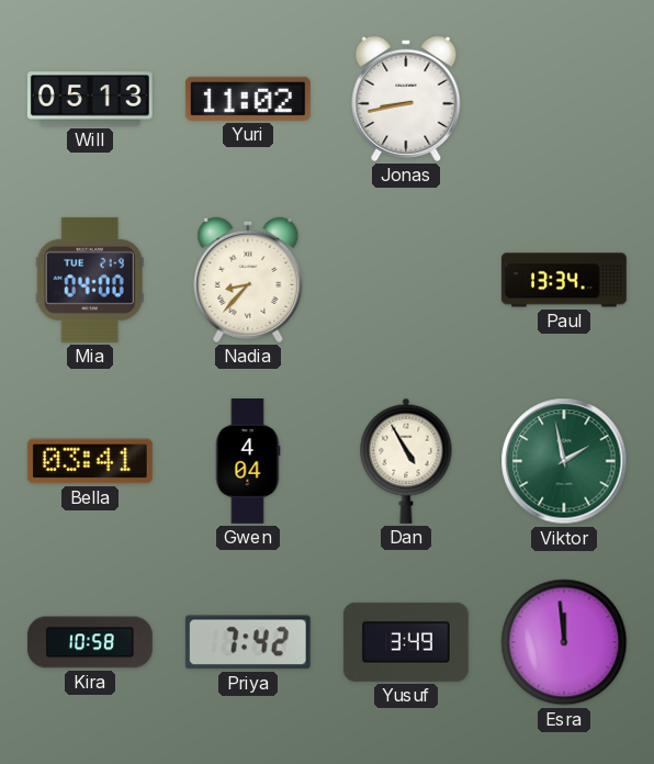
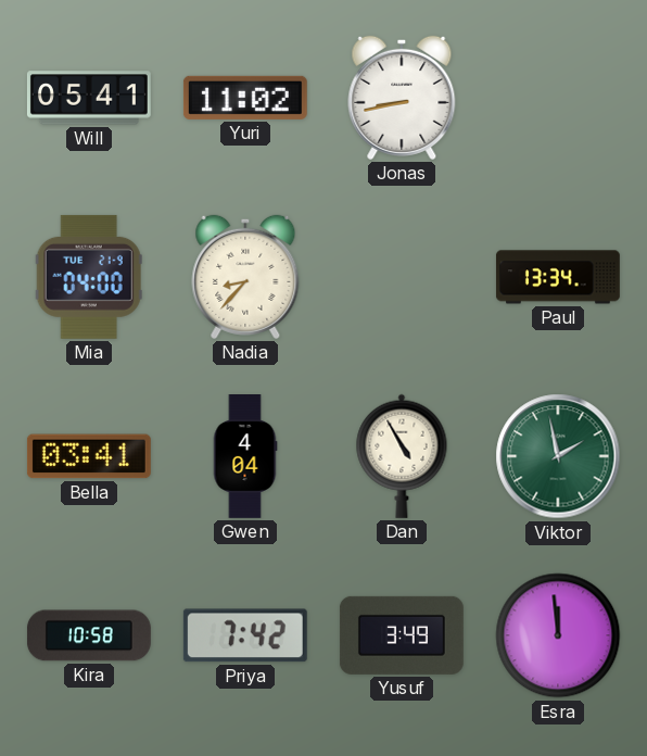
Will: 05:13 -> 05:41 (89, 98)
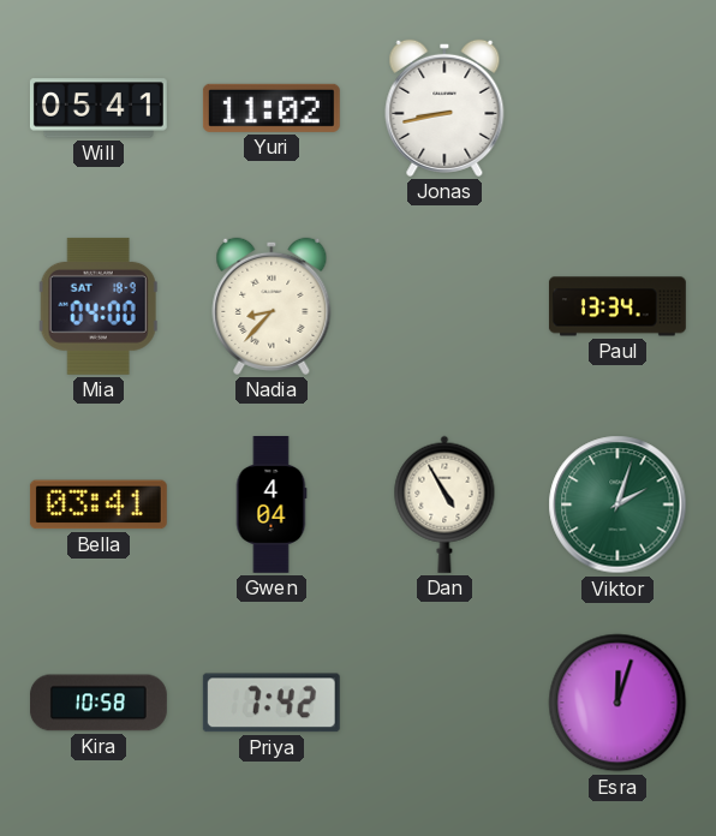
Mia date: TUE 21-9 -> SAT 18-9 (99, 306)
Viktor: 1:58 -> 2:03 (617, 504)
Yusuf: 3:49 -> none (402, 635)
Esra: 11:59 -> 12:03 (617, 703)
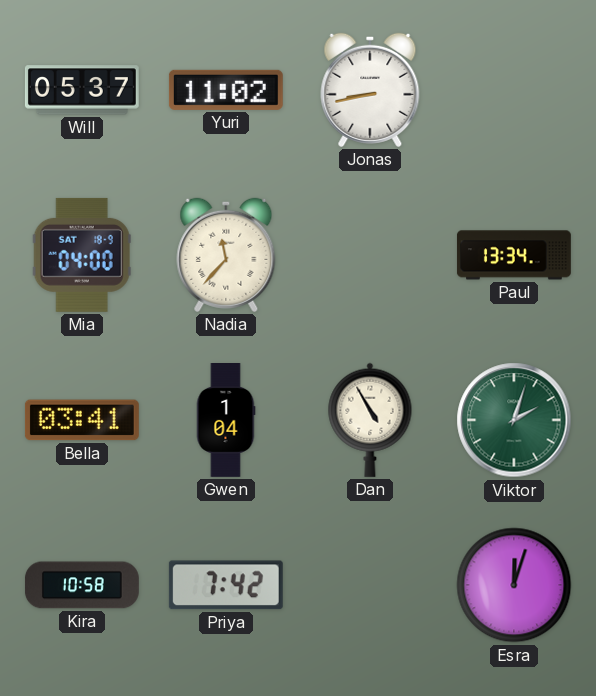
Will: 05:41 -> 05:37 (82, 90)
Nadia: 8:37 -> 11:37 (226, 255)
Gwen: 4:04 -> 1:04 (226, 421)
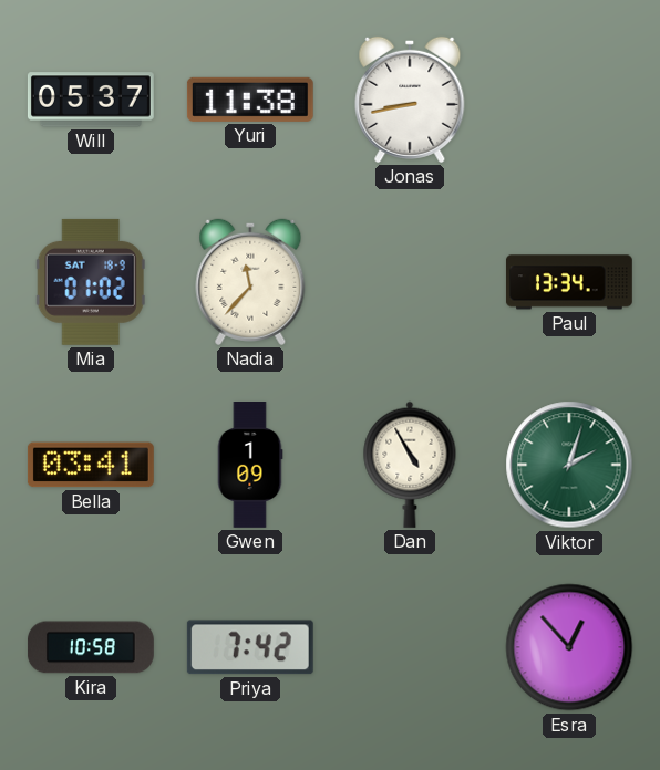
Yuri: 11:02 -> 11:38 (250, 100)
Mia: 04:00 -> 01:02 (91, 282)
Gwen: 1:04 -> 1:09 (250, 466)
Esra: 12:03 -> 12:53 (569, 647)
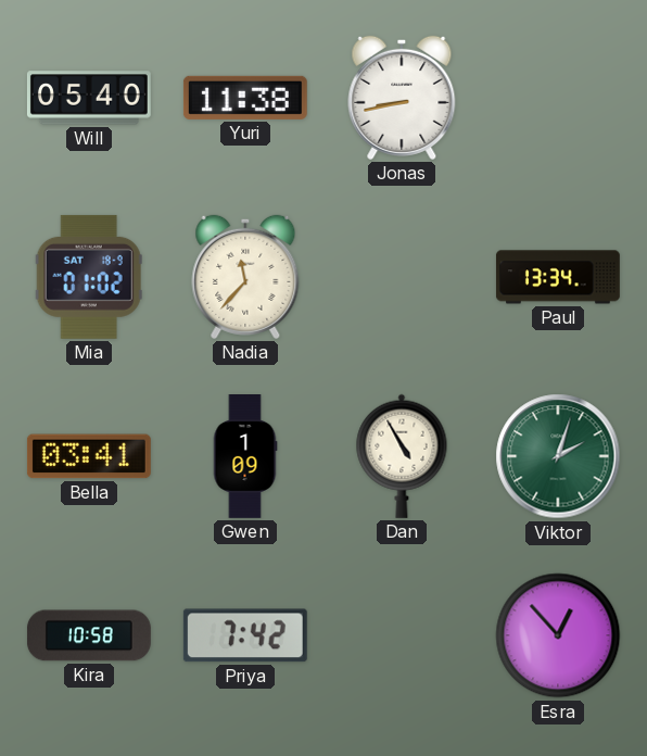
Will: 05:37 -> 05:40 (89, 98)
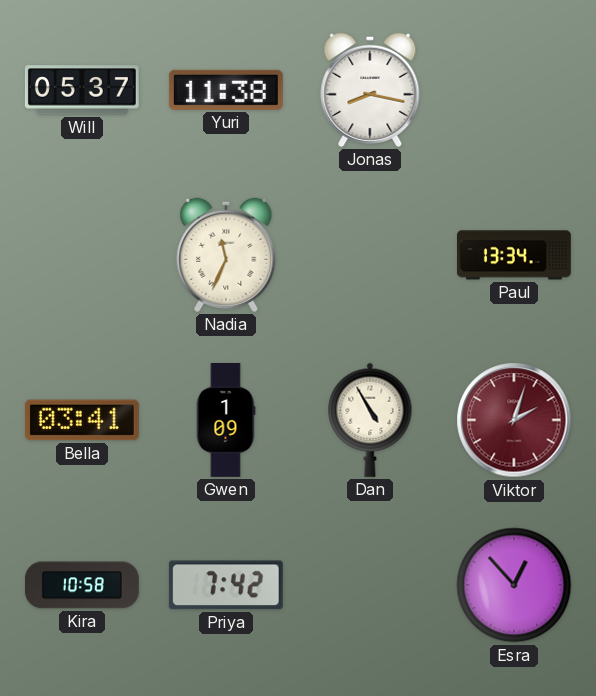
Will: 05:40 -> 05:37 (82, 90)
Jonas: 8:43 -> 8:17 (370, 90)
Mia: 01:02 -> none (89, 277)
Nadia: 11:37 -> 11:34 (226, 255)
Viktor dial: green -> burgundy (514, 420)
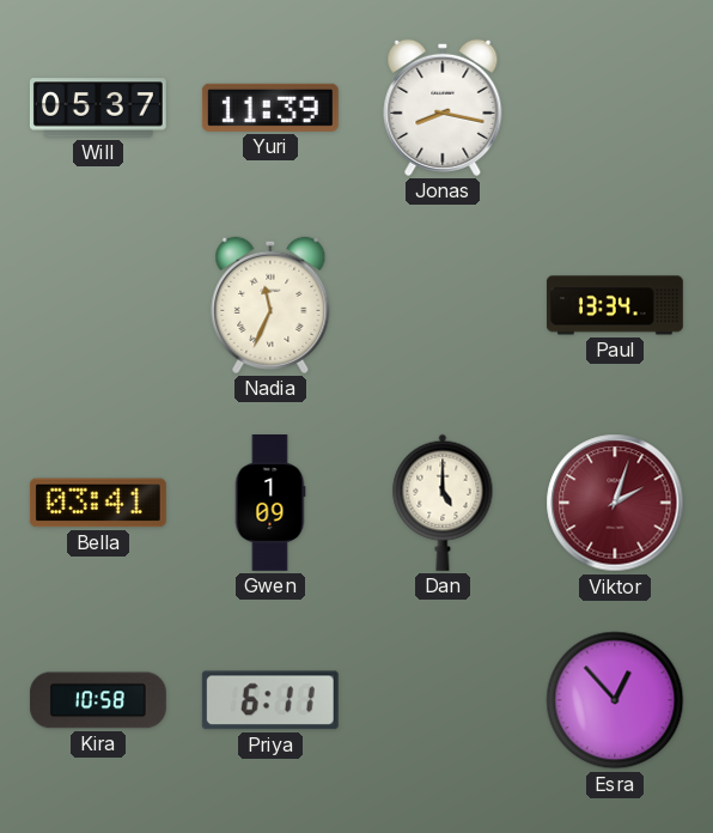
Yuri: 11:38 -> 11:39 (270, 108)
Dan: 4:55 -> 5:00 (443, 503)
Priya: 7:42 -> 6:11 (270, 700)
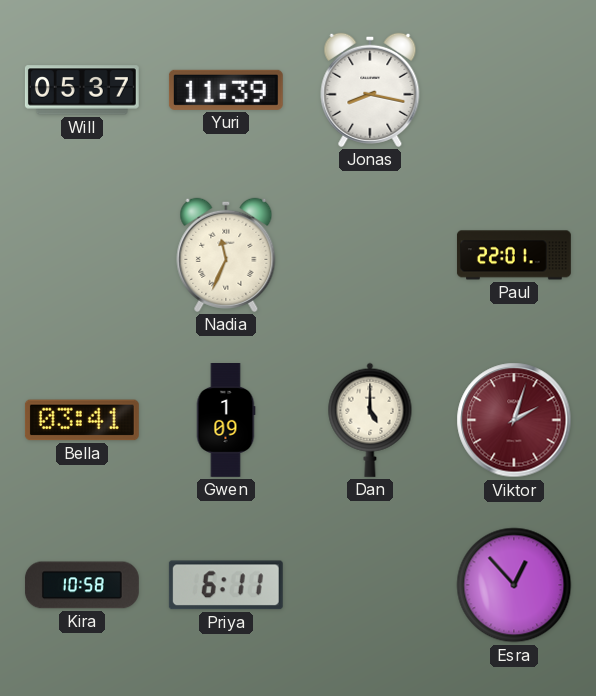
Paul: 13:34 -> 22:01 (514, 255)
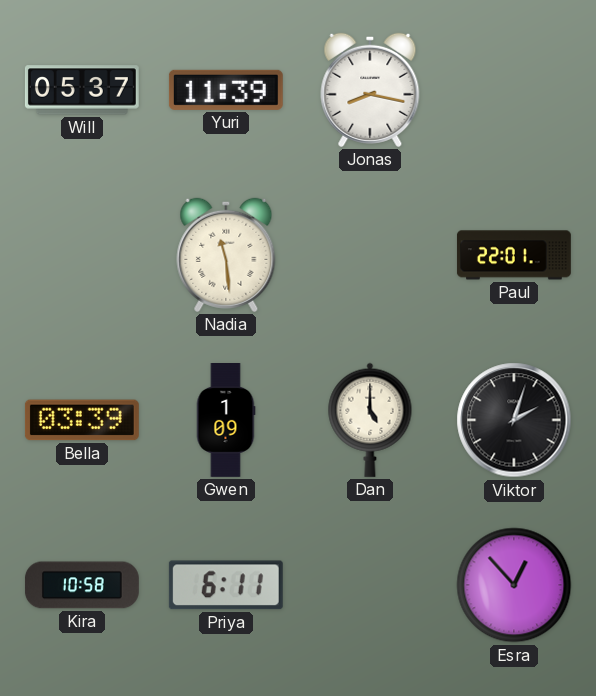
Nadia: 11:34 -> 11:29 (226, 255)
Bella: 03:41 -> 03:39 (82, 420)
Viktor dial: burgundy -> black (514, 420)
